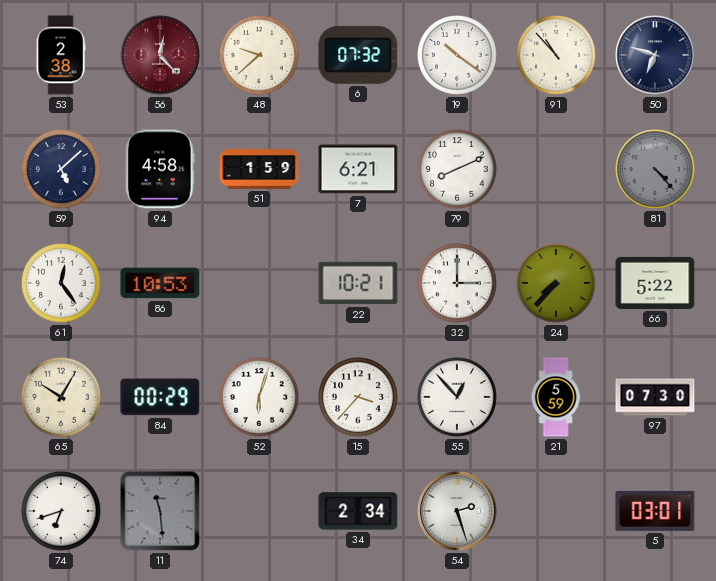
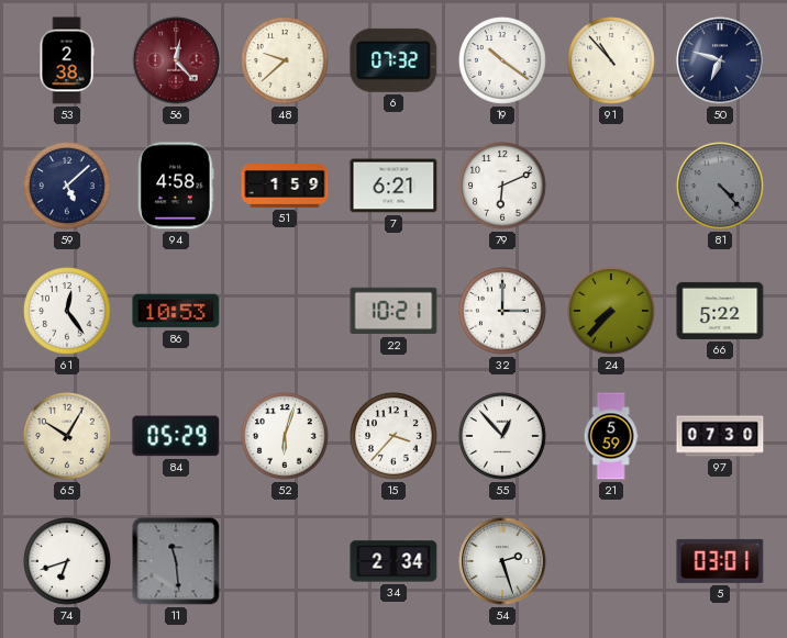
79: 8:11 -> 6:11 (502, 186)
84: 00:29 -> 05:29 (176, 436)
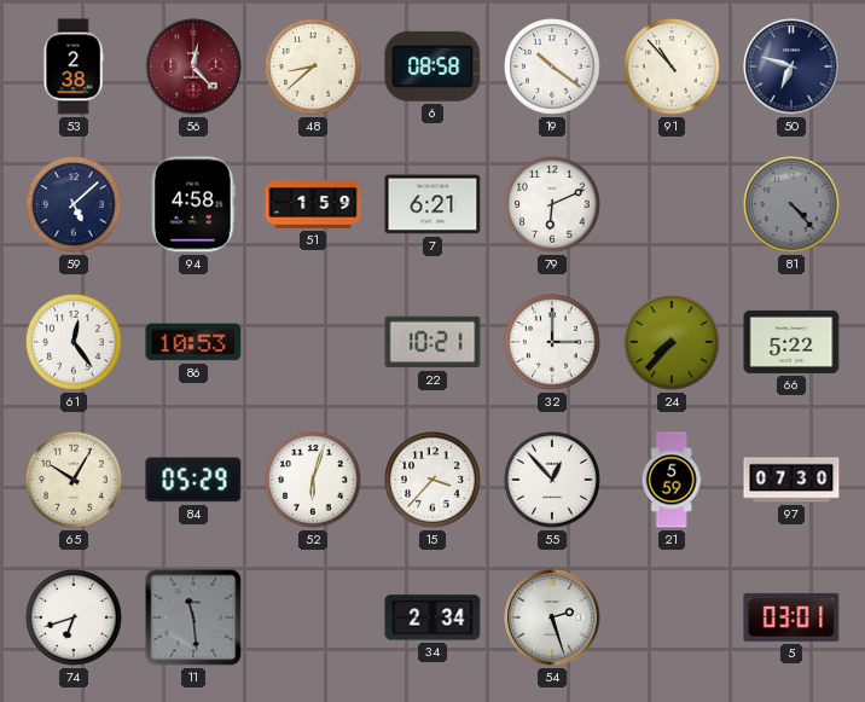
48: 9:38 -> 8:38 (313, 66)
6: 07:32 -> 08:58 (432, 66)
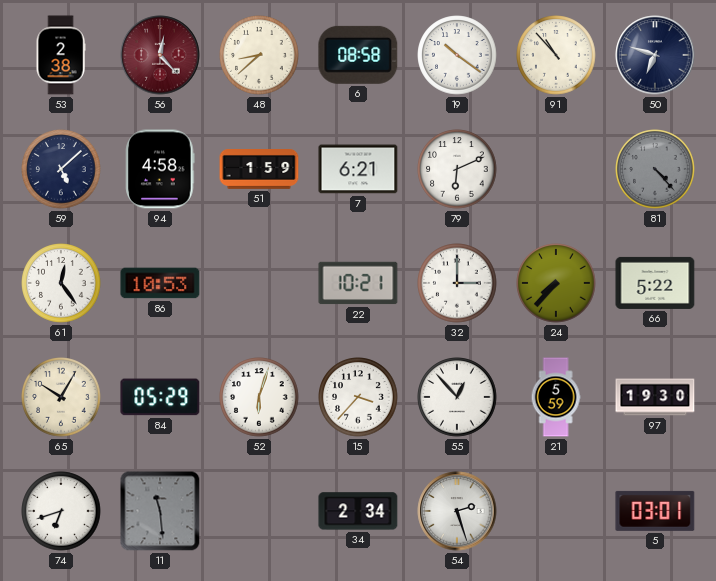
97: 07:30 -> 19:30 (655, 397)
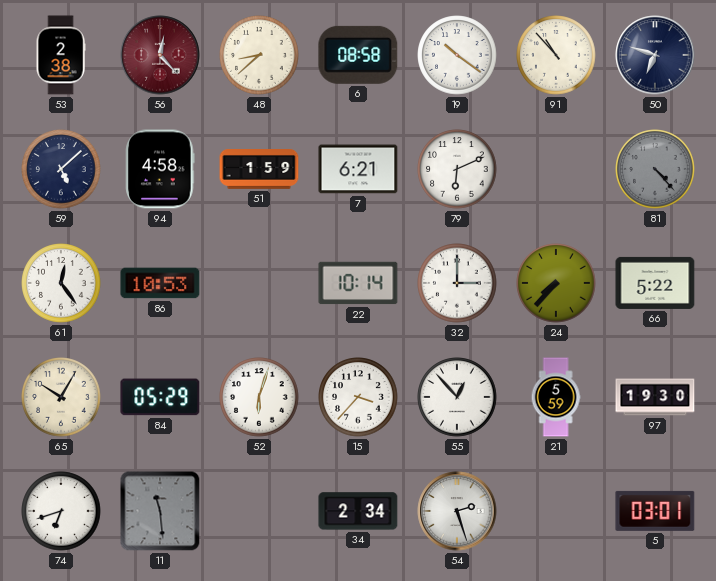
22: 10:21 -> 10:14 (358, 283)
